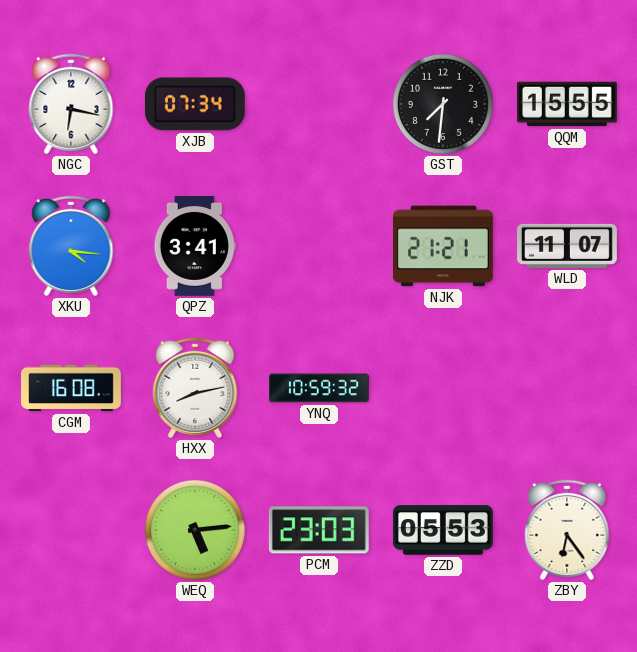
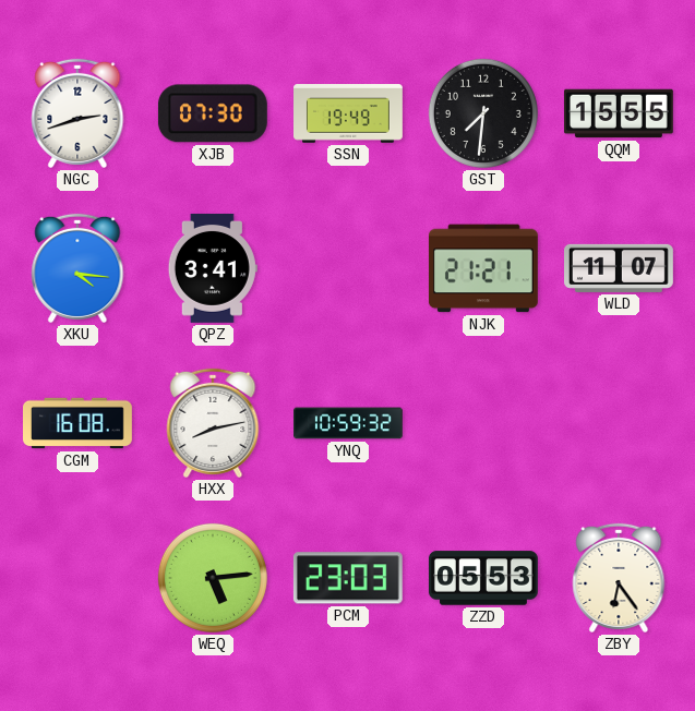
NGC: 6:17 -> 2:42 (77, 113)
XJB: 07:34 -> 07:30 (213, 113)
SSN: none -> 19:49 (349, 113)
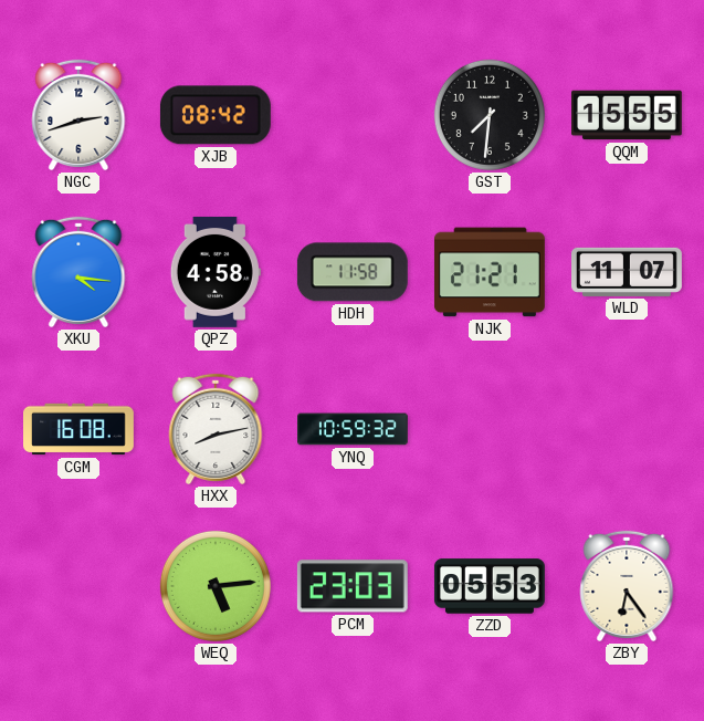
XJB: 07:30 -> 08:42 (216, 115)
SSN: 19:49 -> none (349, 113)
QPZ: 3:41 -> 4:58 (216, 272)
HDH: none -> 11:58 (353, 272)
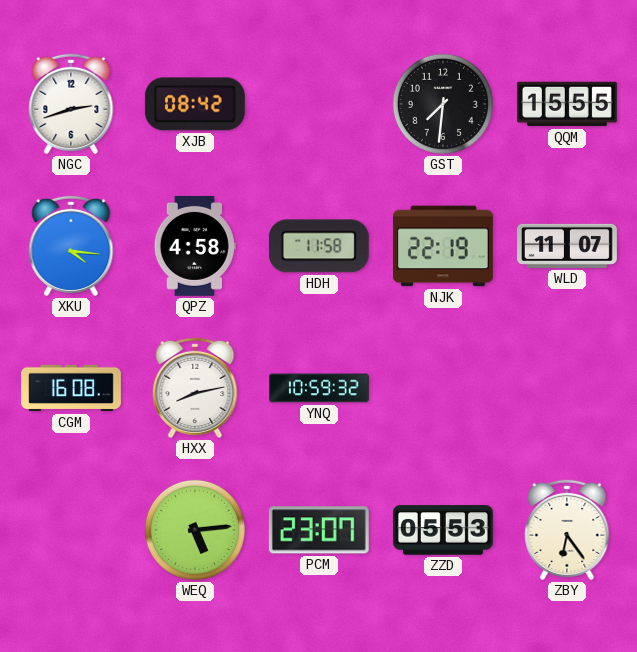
NJK: 21:21 -> 22:19 (443, 246)
PCM: 23:03 -> 23:07 (319, 530)
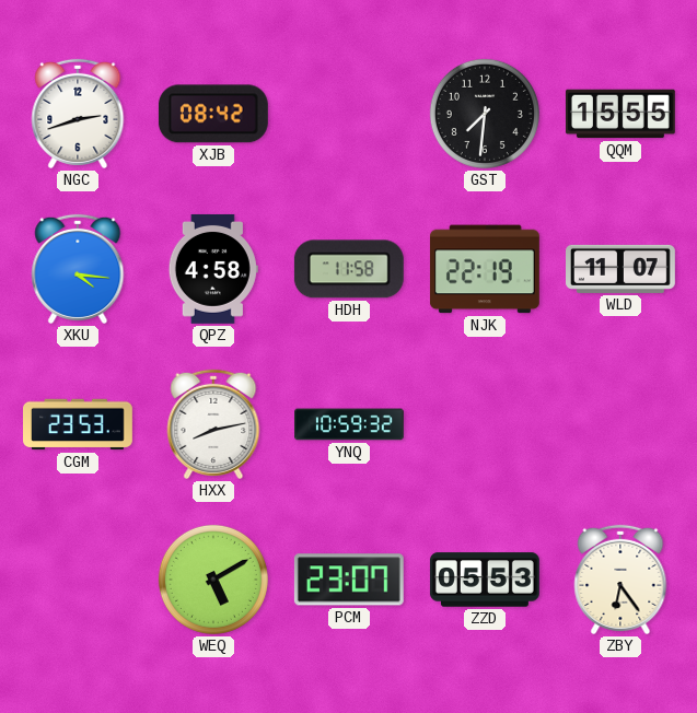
CGM: 16:08 -> 23:53 (79, 424)
WEQ: 5:14 -> 5:10 (213, 580)
